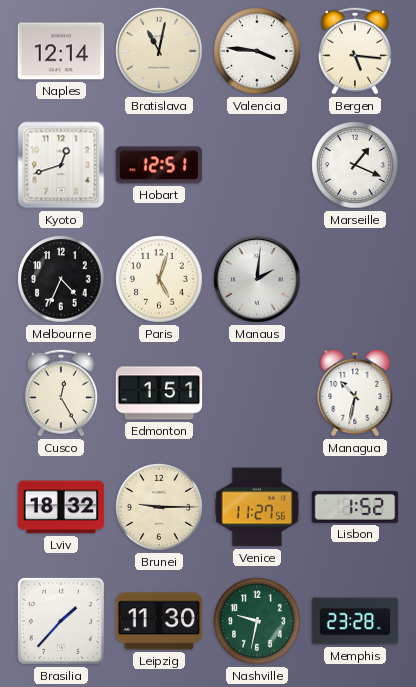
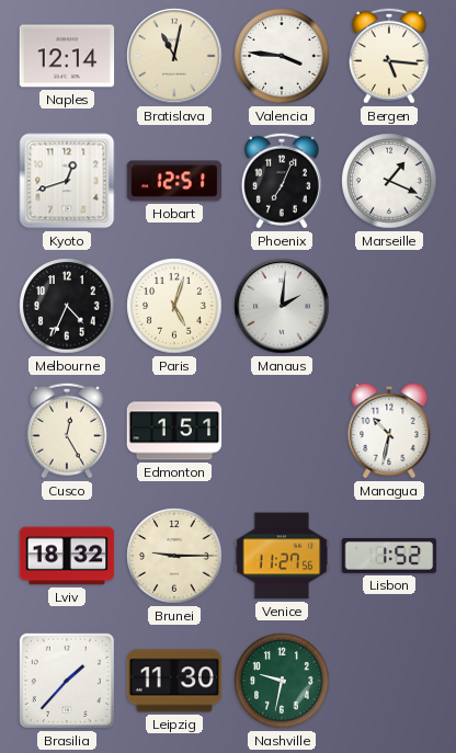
Phoenix: none -> 7:04 (282, 181)
Memphis: 23:28 -> none (355, 621)
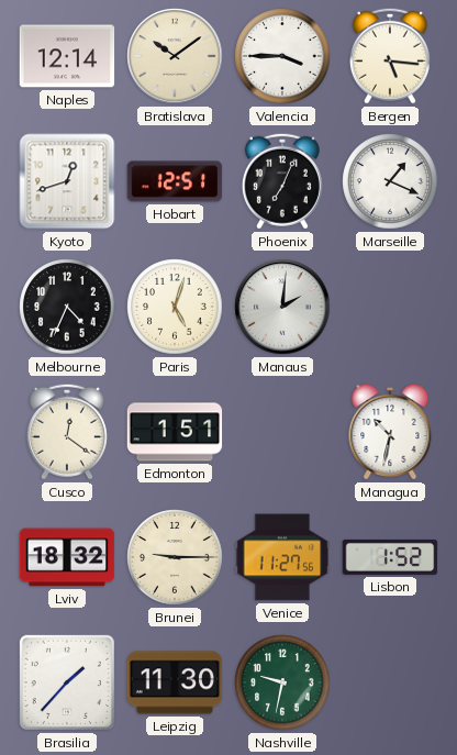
Bratislava: 11:02 -> 10:09 (175, 56)
Valencia: 3:46 -> 3:45 (282, 56)
Cusco: 12:25 -> 12:21 (67, 432)
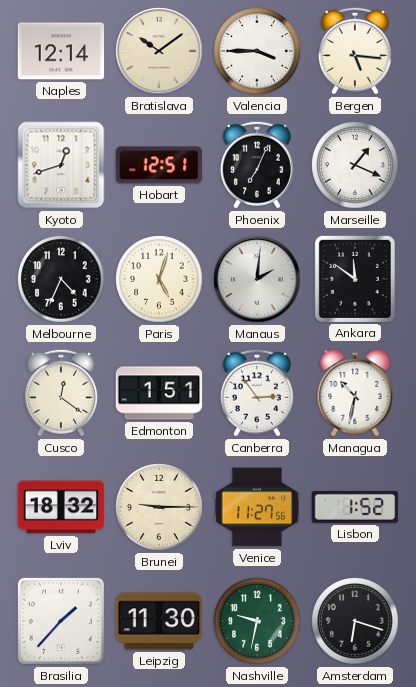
Ankara: none -> 11:51 (354, 278)
Canberra: none -> 2:54 (257, 393)
Amsterdam: none -> 6:18 (355, 621)
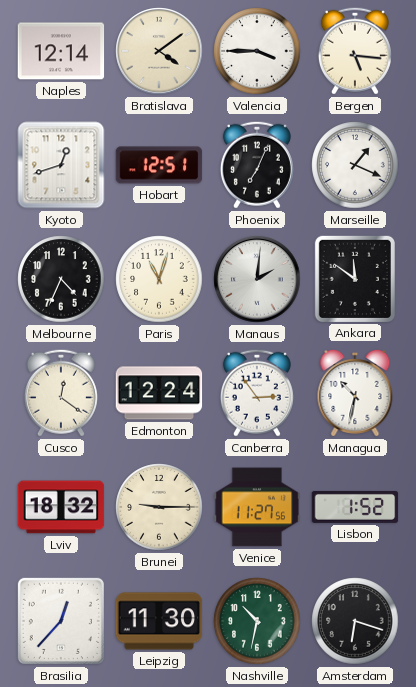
Bratislava: 10:09 -> 4:09 (159, 51)
Paris: 5:03 -> 11:03 (159, 279)
Edmonton: 1:51 -> 12:24 (159, 393)
Brasilia: 1:37 -> 12:37 (61, 621)
Nashville: 9:32 -> 10:32 (257, 621)
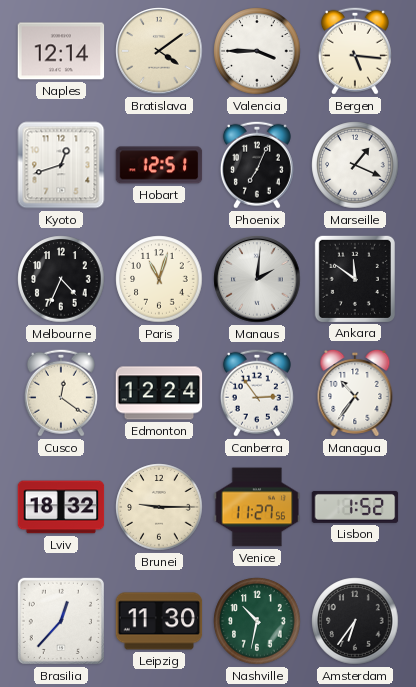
Managua: 10:32 -> 10:36 (355, 393)
Amsterdam: 6:18 -> 6:36 (355, 621)
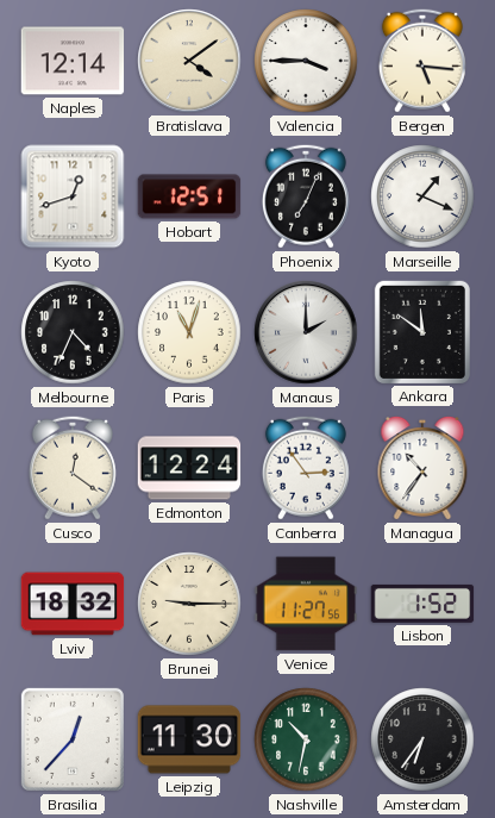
Manaus: 2:01 -> 2:00 (306, 332)
